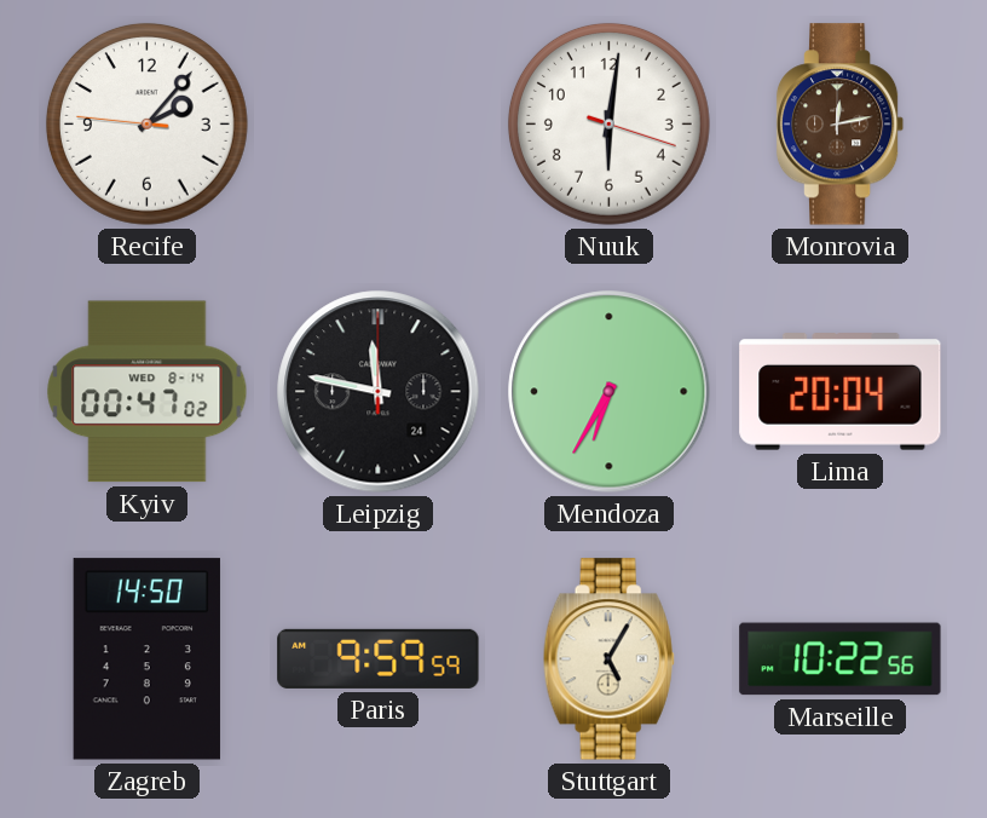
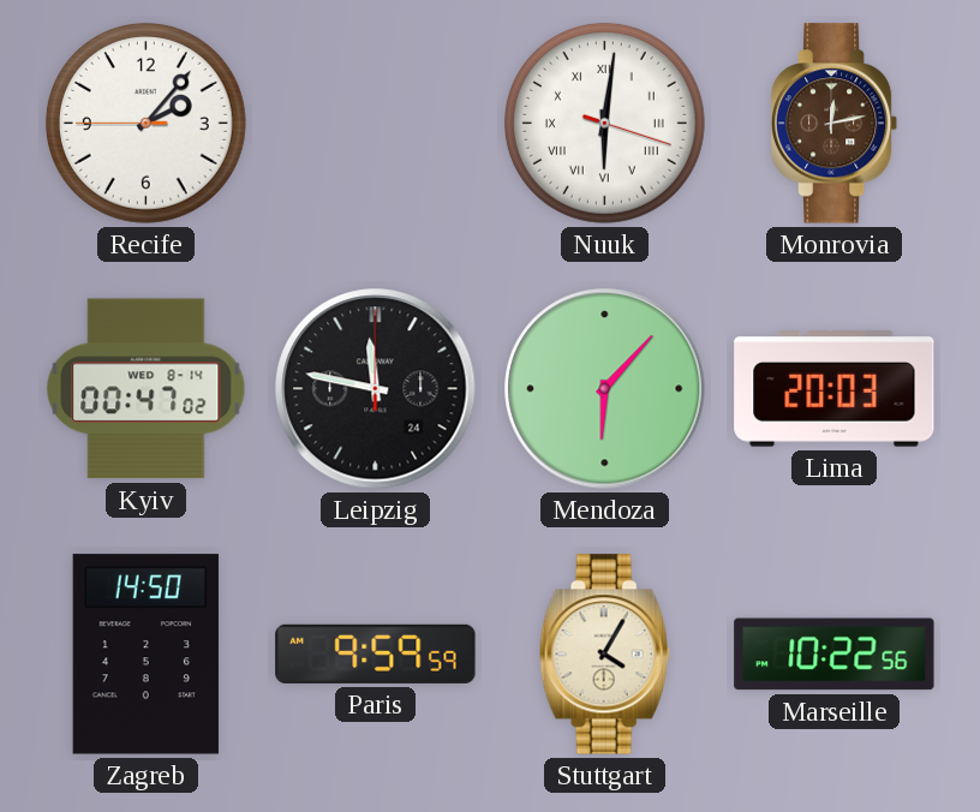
Recife: 2:06:46 -> 2:06:45 (145, 123)
Nuuk numerals: Arabic -> Roman (604, 123)
Mendoza: 6:35 -> 6:07 (605, 389)
Lima: 20:04 -> 20:03 (835, 389)
Stuttgart: 5:05 -> 4:05 (604, 655)
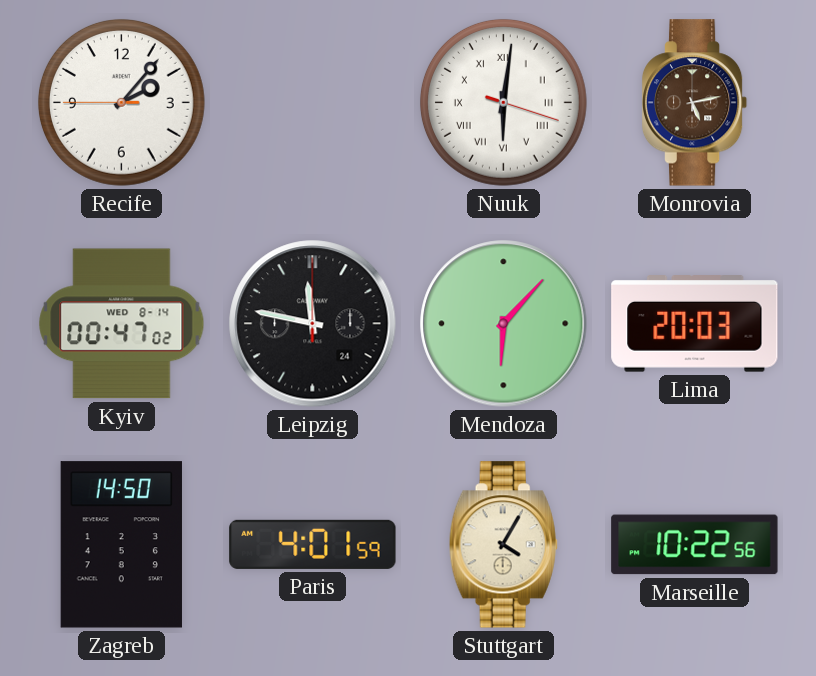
Monrovia: 12:13 -> 5:13 (695, 103)
Paris: 9:59 -> 4:01 (313, 544)
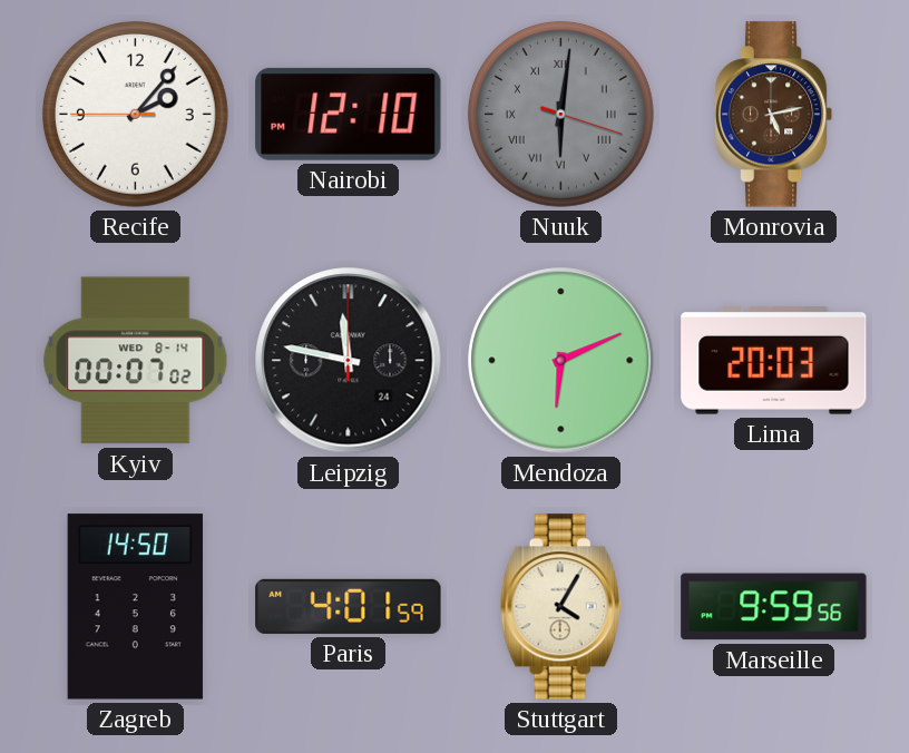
Nairobi: none -> 12:10 (349, 114)
Nuuk dial: white -> grey (560, 114)
Kyiv: 00:47 -> 00:07 (136, 361)
Mendoza: 6:07 -> 6:11 (561, 361)
Marseille: 10:22 -> 9:59 (774, 607)
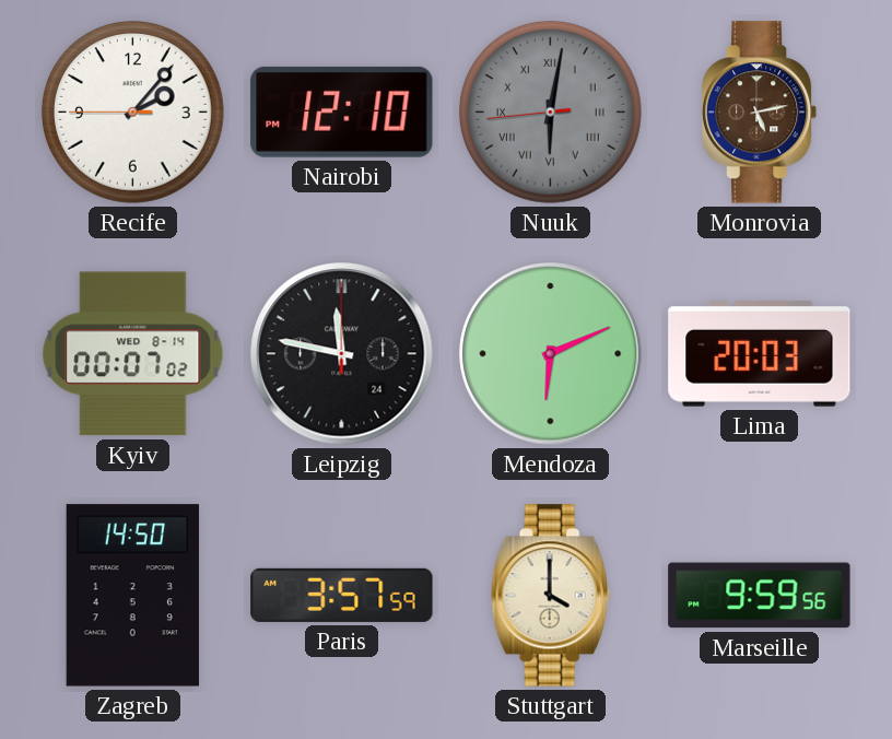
Nuuk: 6:01:18 -> 6:01:44 (550, 112)
Paris: 4:01 -> 3:57 (342, 595)
Stuttgart: 4:05 -> 4:00 (550, 596)
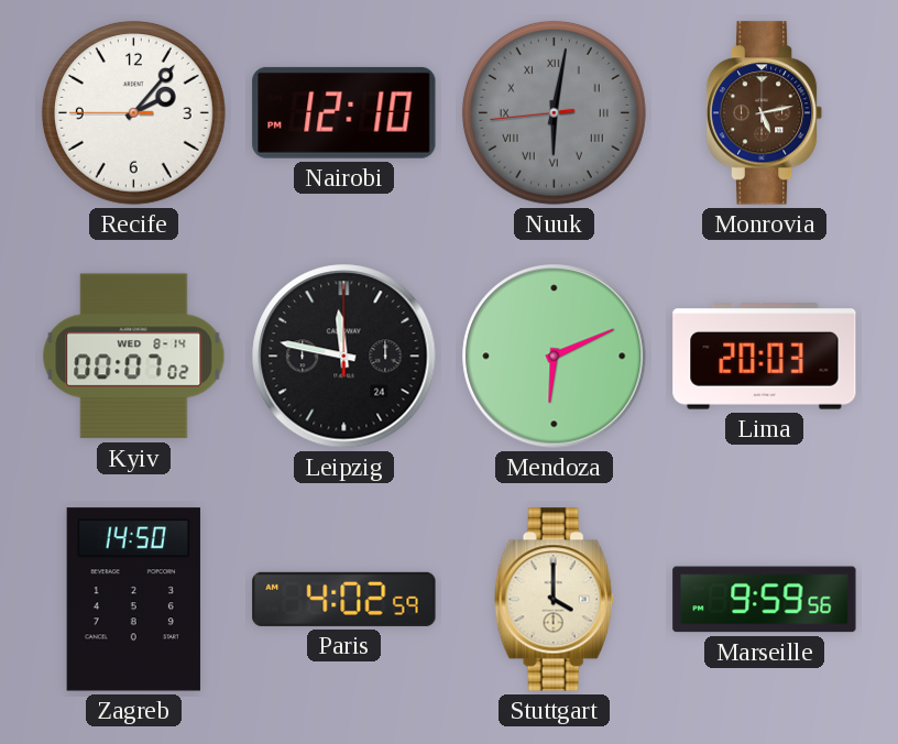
Paris: 3:57 -> 4:02 (344, 599)
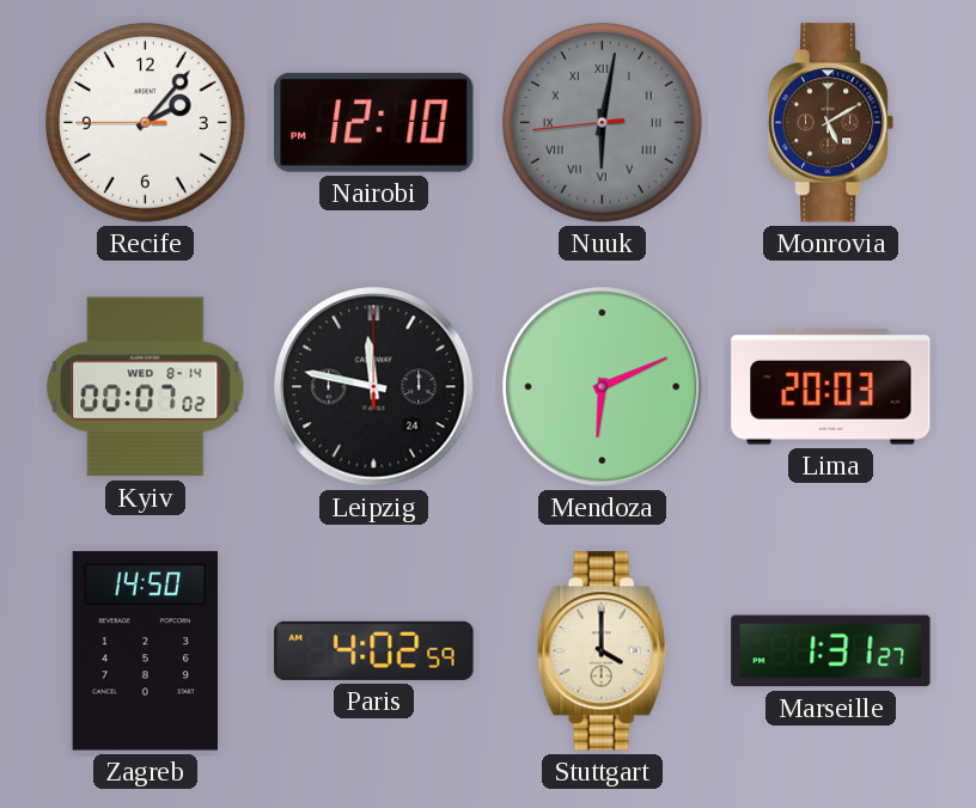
Monrovia: 5:13 -> 5:10 (831, 123)
Marseille: 9:59 -> 1:31 (831, 651)
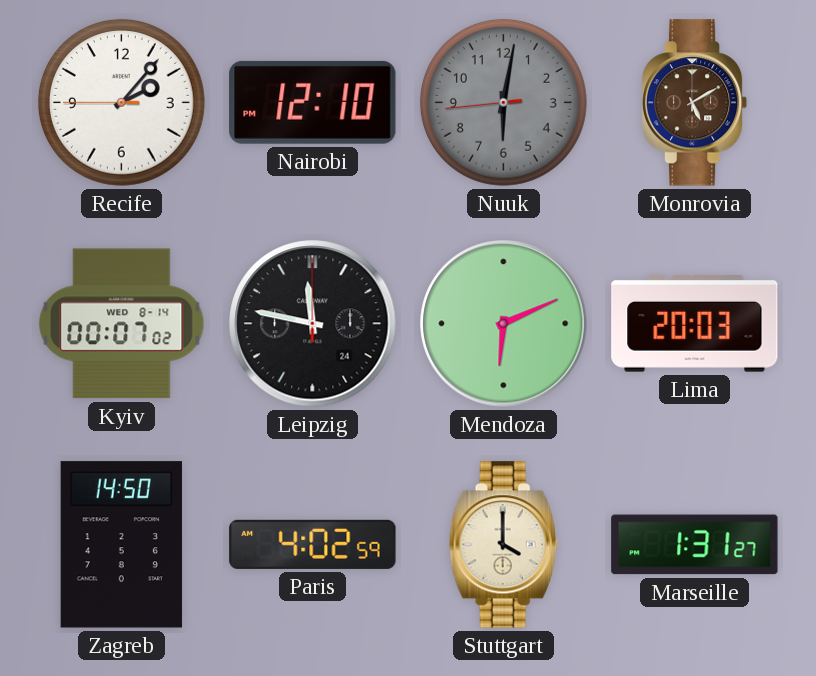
Nuuk numerals: Roman -> Arabic (503, 102)
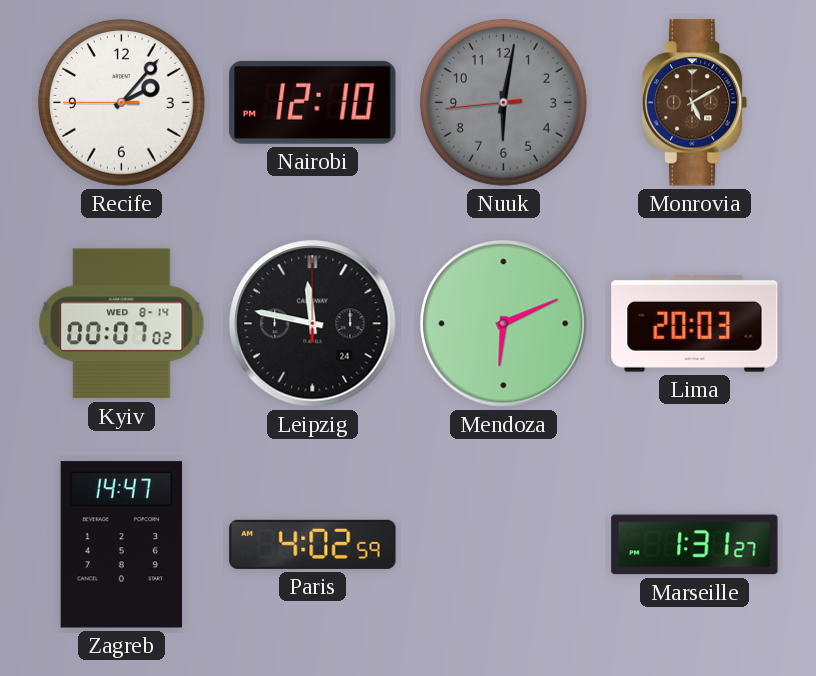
Zagreb: 14:50 -> 14:47 (121, 545)
Stuttgart: 4:00 -> none (503, 545)
